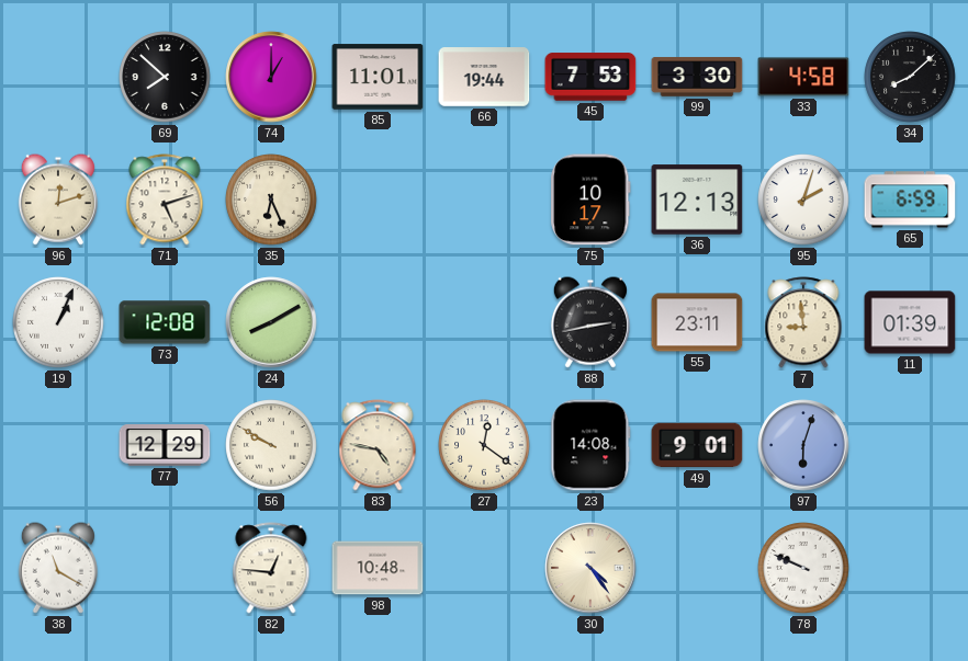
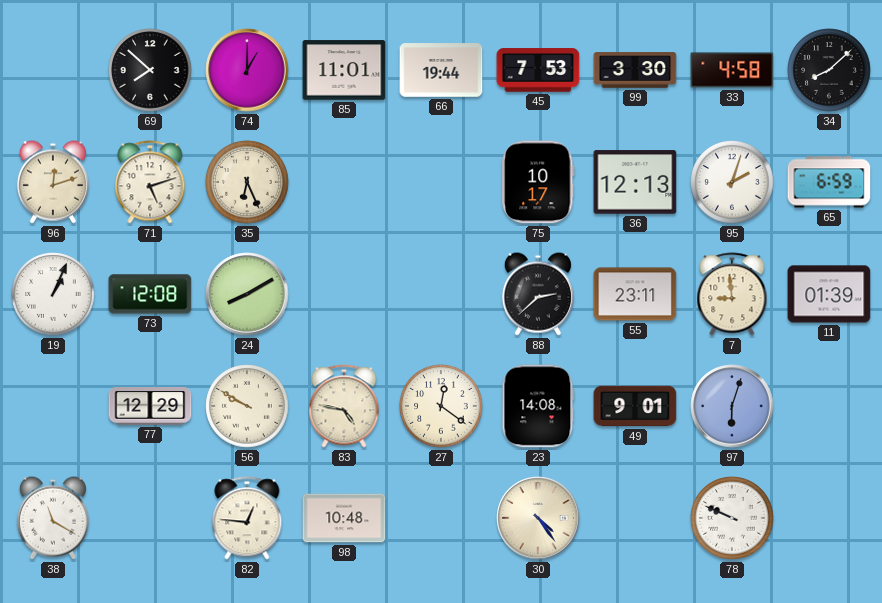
88: 2:43 -> 2:38 (538, 294)
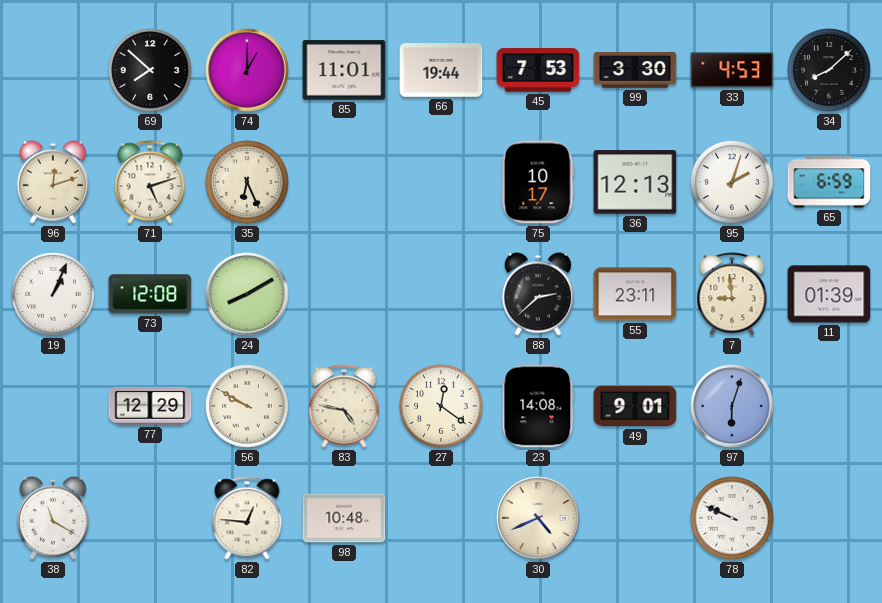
33: 4:58 -> 4:53 (732, 70)
30: 4:24 -> 4:41 (538, 518)
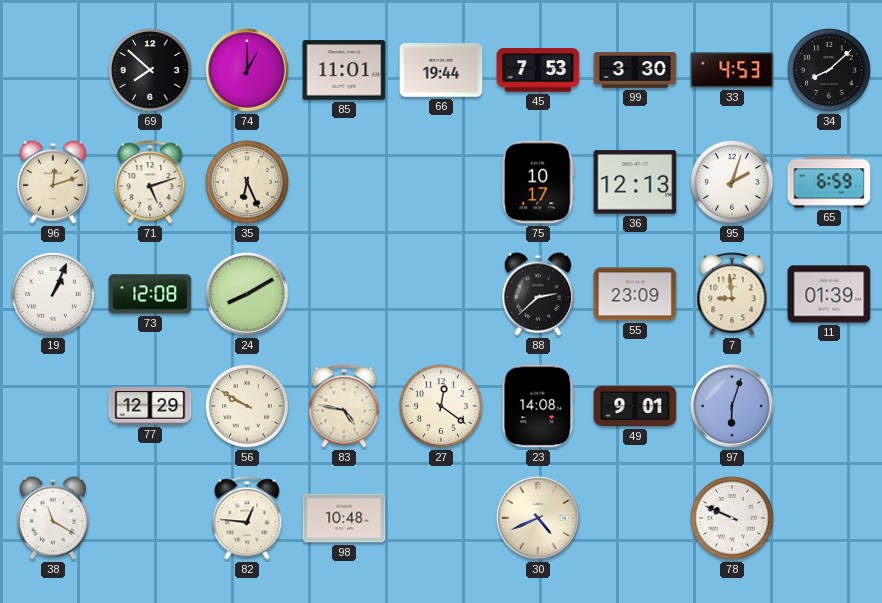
55: 23:11 -> 23:09 (635, 294)
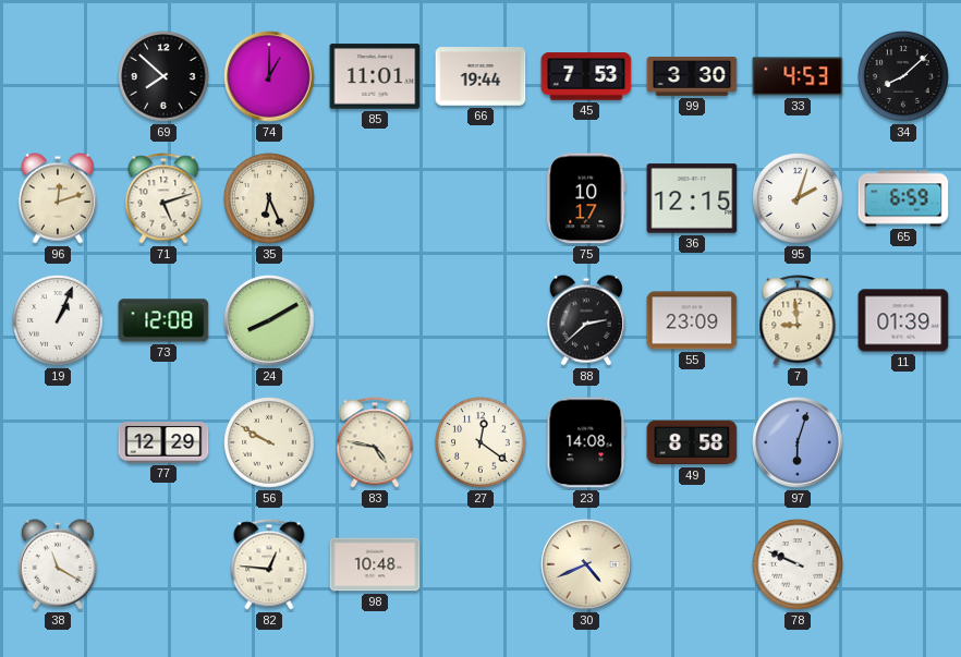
36: 12:13 -> 12:15 (692, 198)
49: 9:01 -> 8:58 (692, 442)
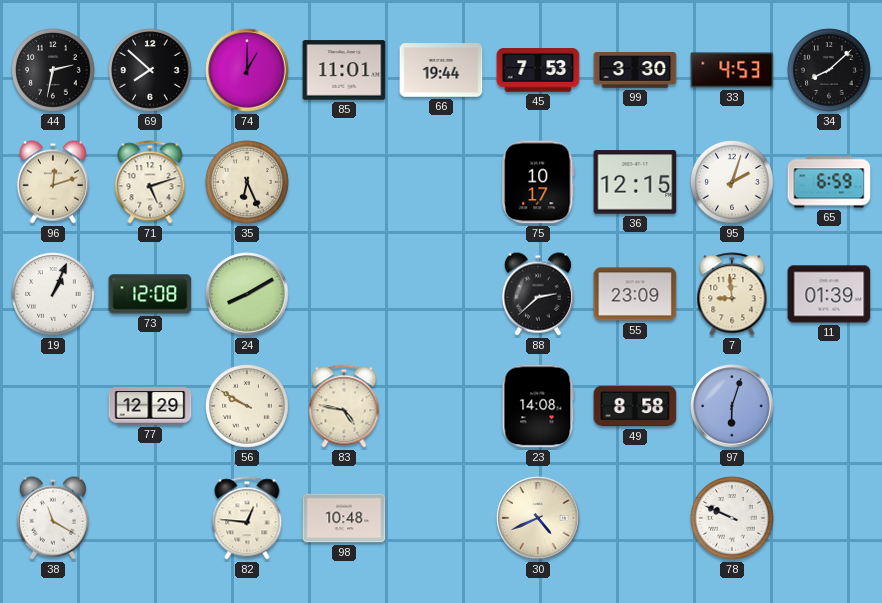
44: none -> 2:32 (53, 70)
27: 12:21 -> none (480, 442)
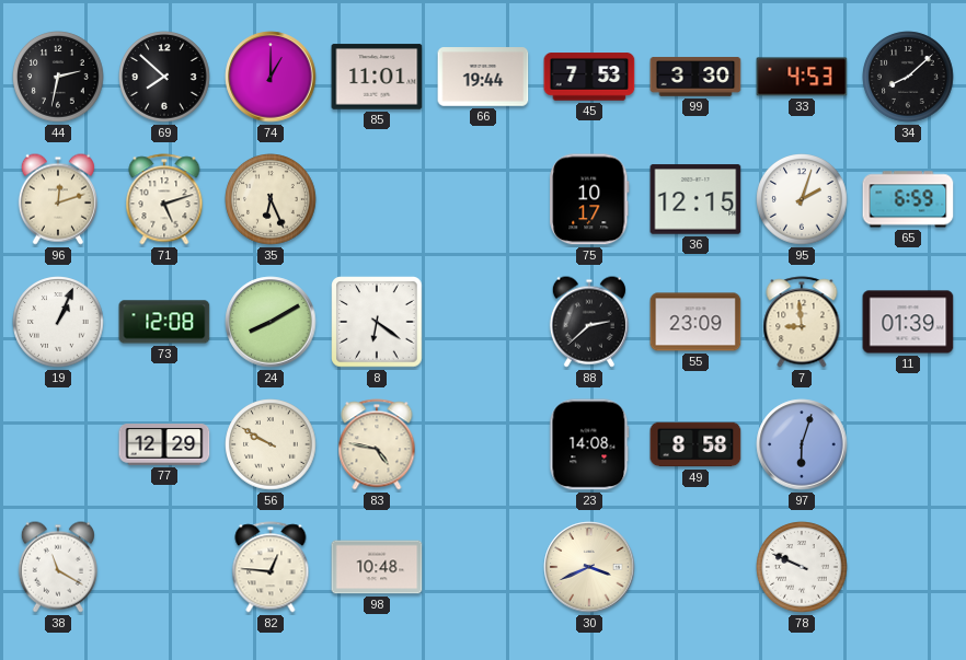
8: none -> 6:21 (377, 322)
30: 4:41 -> 3:41 (589, 567)
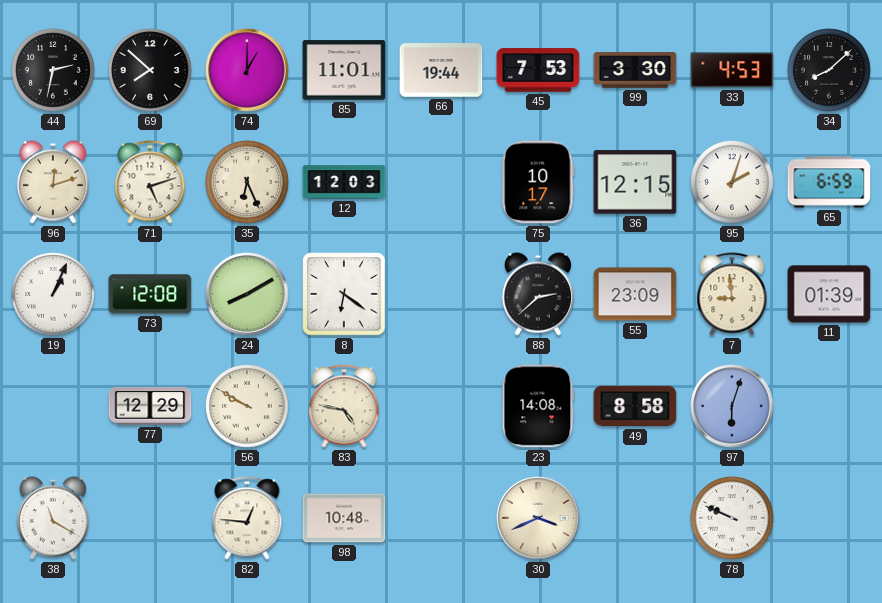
12: none -> 12:03 (344, 182)
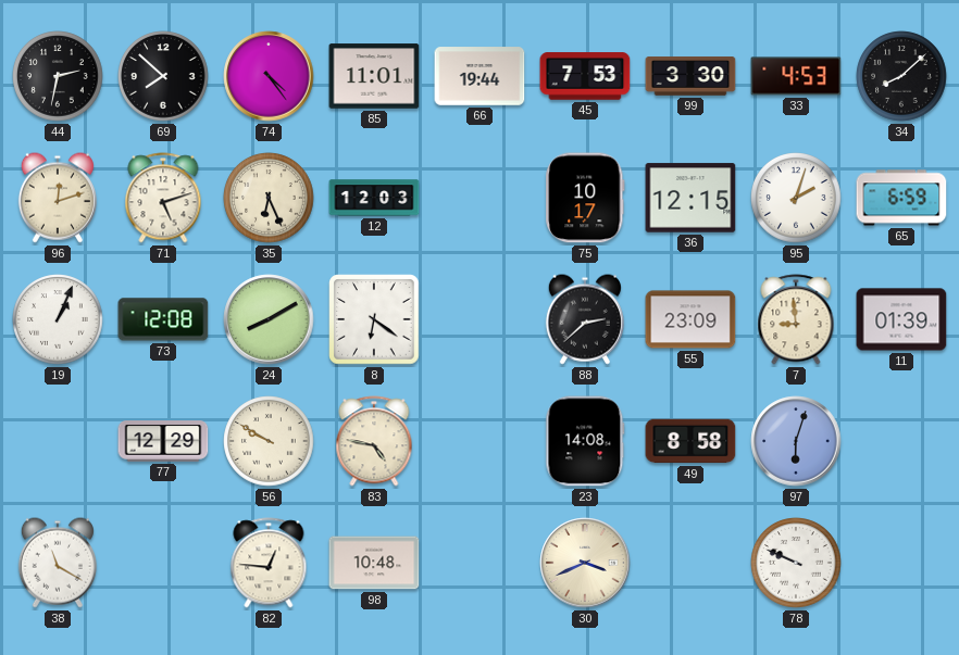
74: 1:00 -> 4:24 (269, 76)
